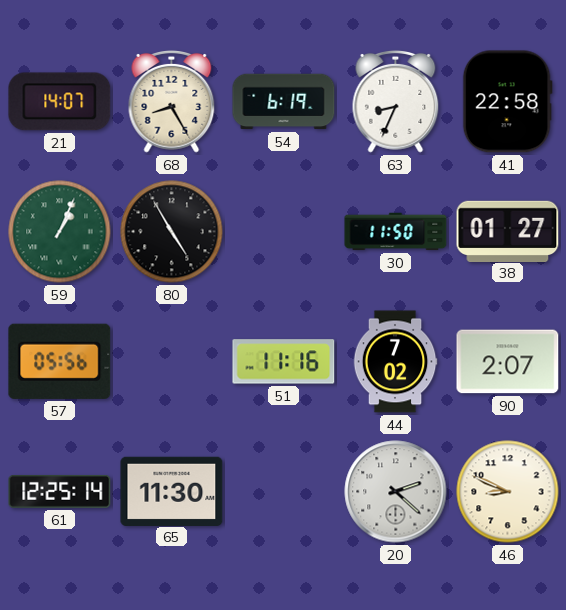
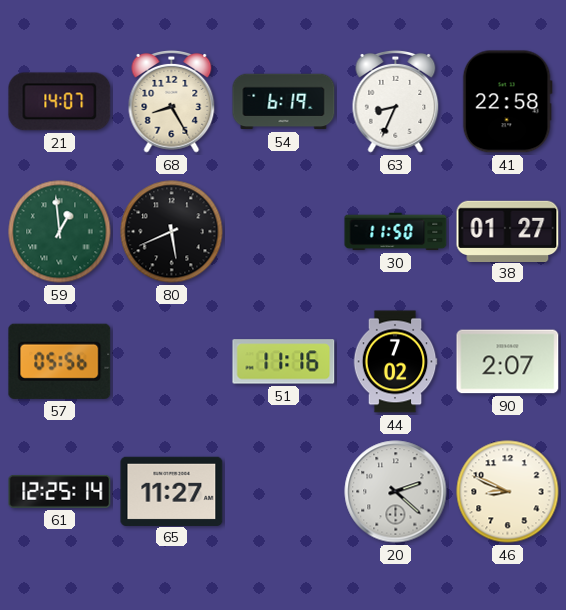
59: 1:04 -> 12:59 (60, 232)
80: 4:55 -> 5:41 (172, 232)
65: 11:30 -> 11:27 (172, 491)
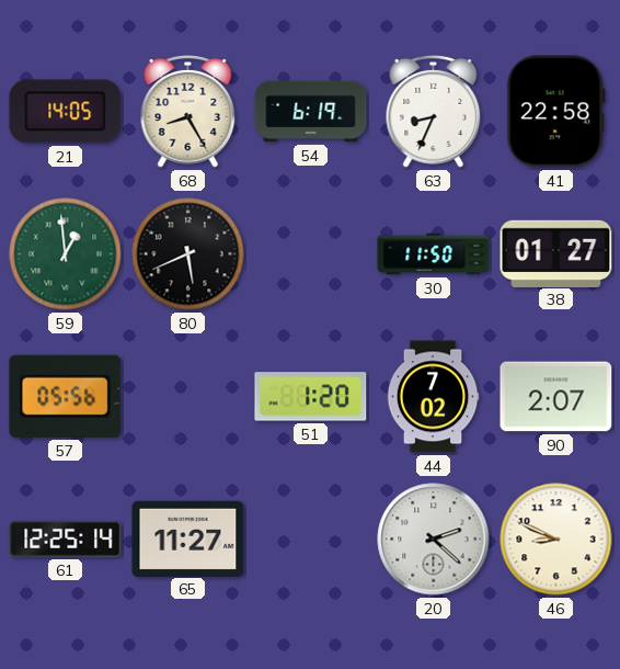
21: 14:07 -> 14:05 (66, 112)
51: 11:16 -> 1:20 (311, 397)
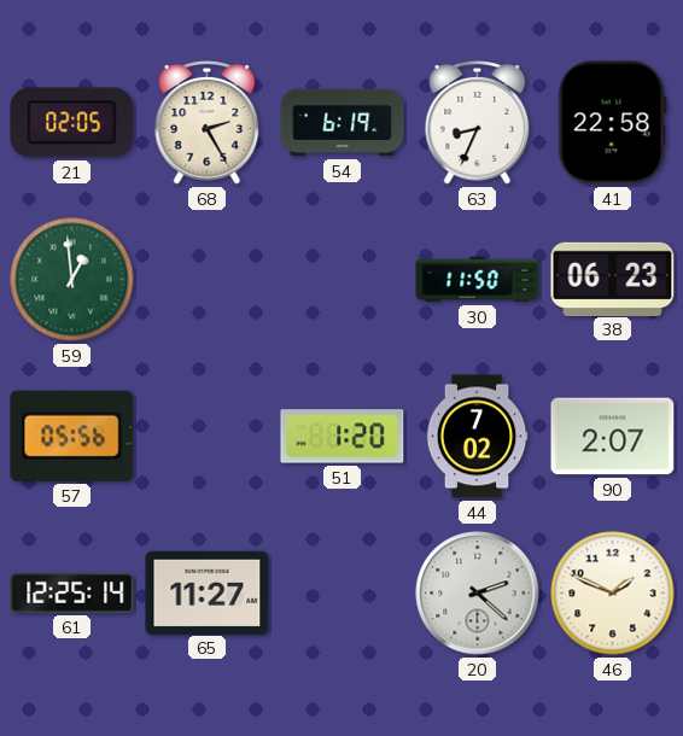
21: 14:05 -> 02:05 (72, 123)
68: 8:25 -> 2:25 (208, 122)
80: 5:41 -> none (188, 254)
38: 01:27 -> 06:23 (613, 279)
46: 8:49 -> 1:49 (613, 594)
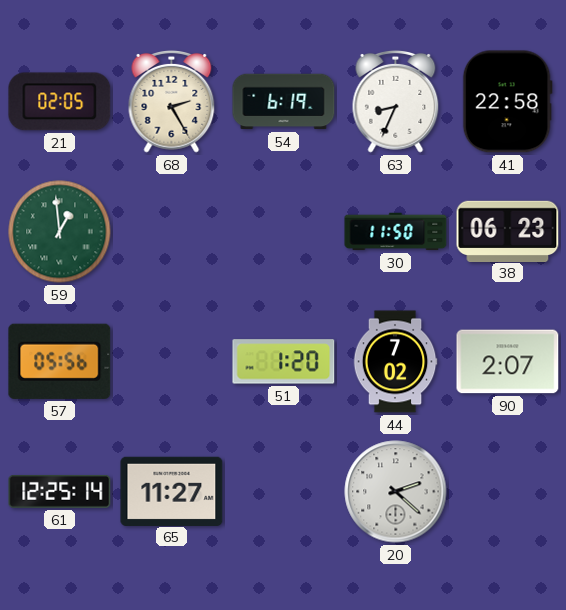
46: 1:49 -> none (613, 594)
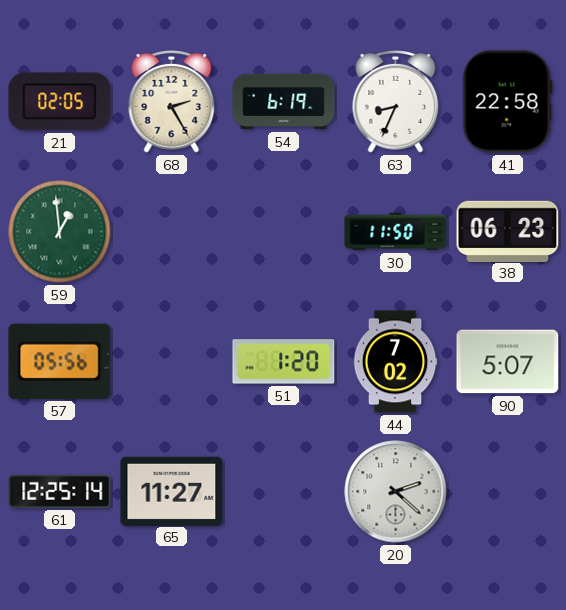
90: 2:07 -> 5:07 (508, 362)
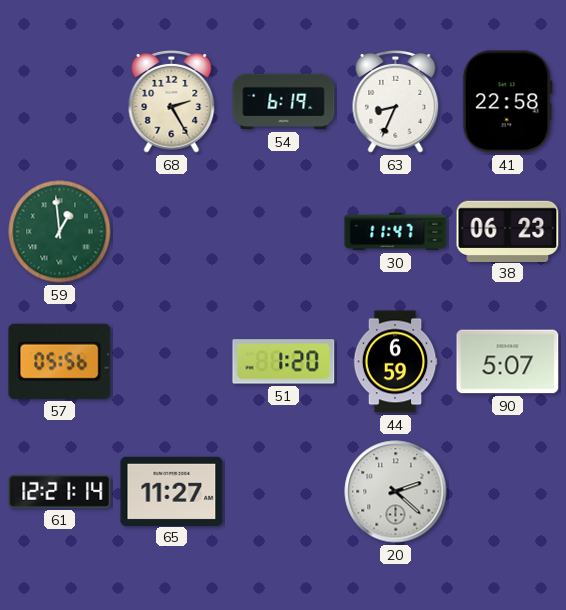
21: 02:05 -> none (60, 102)
30: 11:50 -> 11:47 (396, 232)
44: 7:02 -> 6:59 (395, 362)
61: 12:25 -> 12:21 (60, 491)
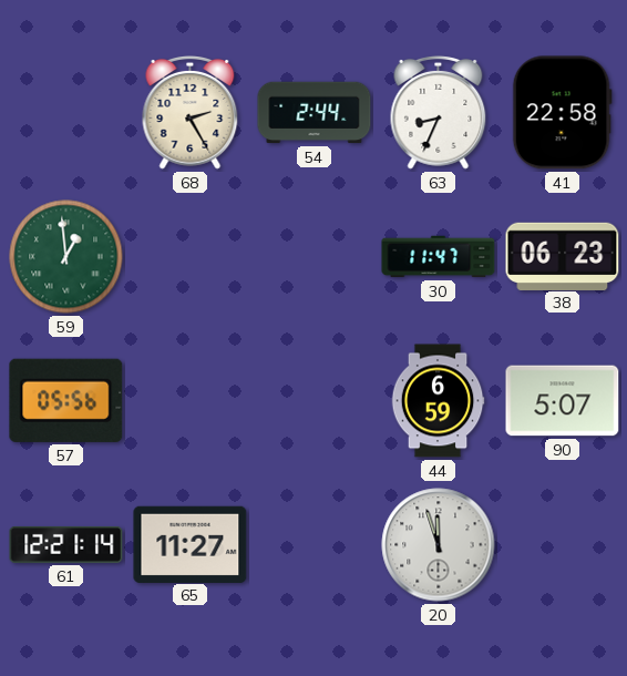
54: 6:19 -> 2:44 (315, 113)
51: 1:20 -> none (284, 362)
20: 2:22 -> 11:57 (439, 545)
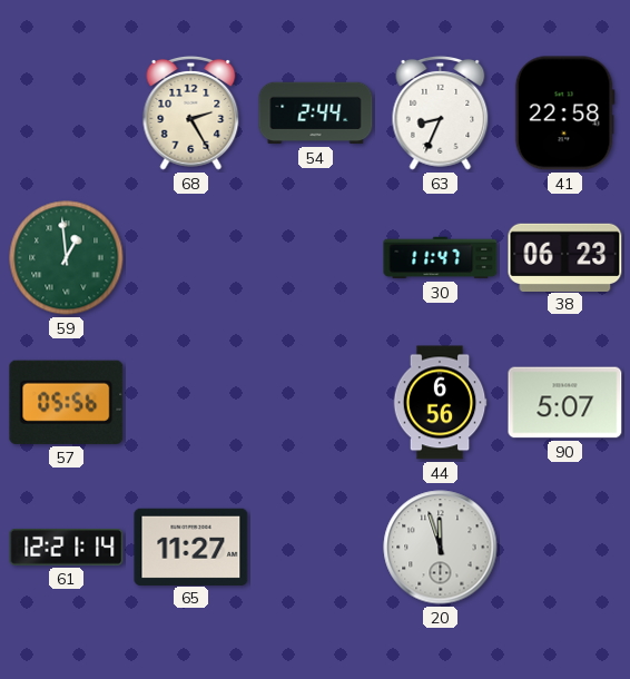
44: 6:59 -> 6:56 (440, 403)
